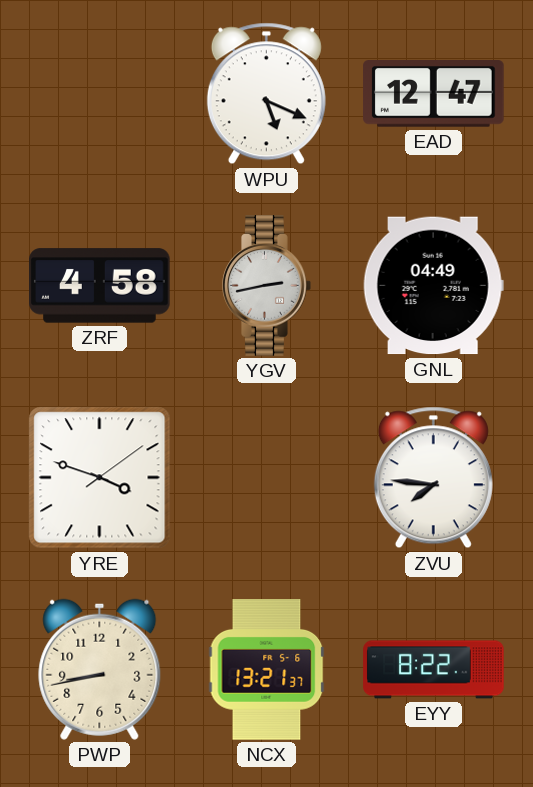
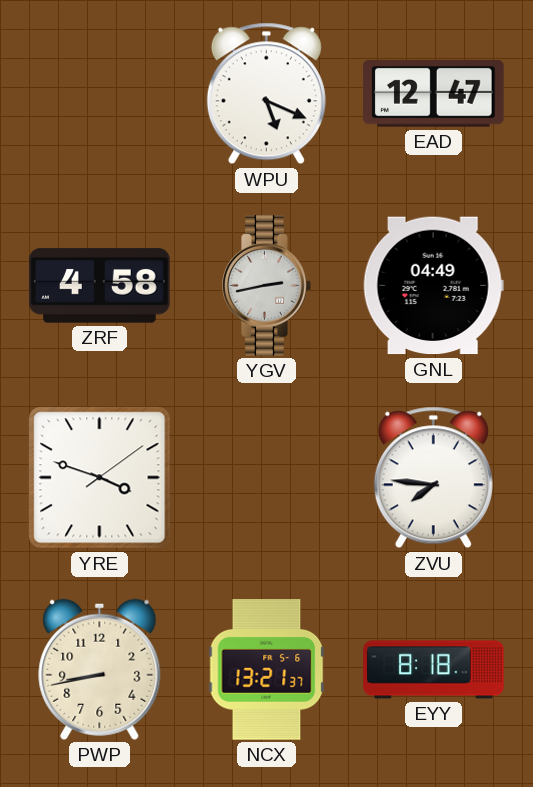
EYY: 8:22 -> 8:18 (434, 670)
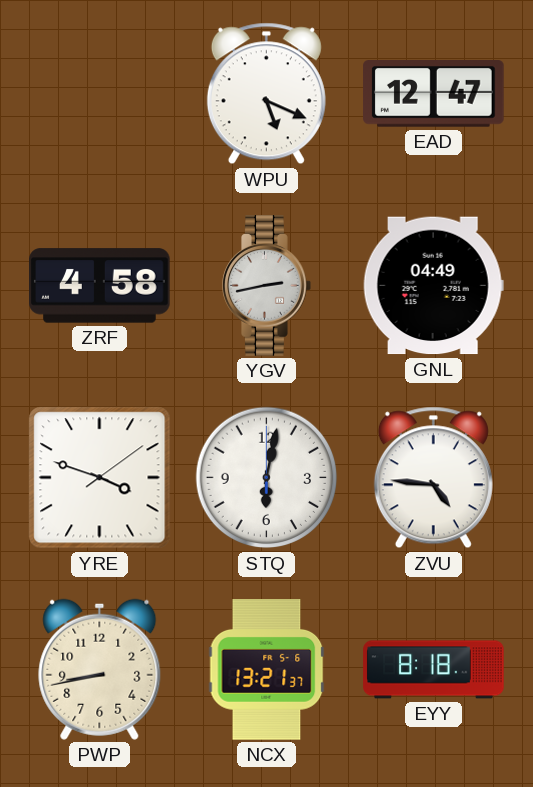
STQ: none -> 6:02 (267, 478)
ZVU: 7:46 -> 4:46 (433, 478)
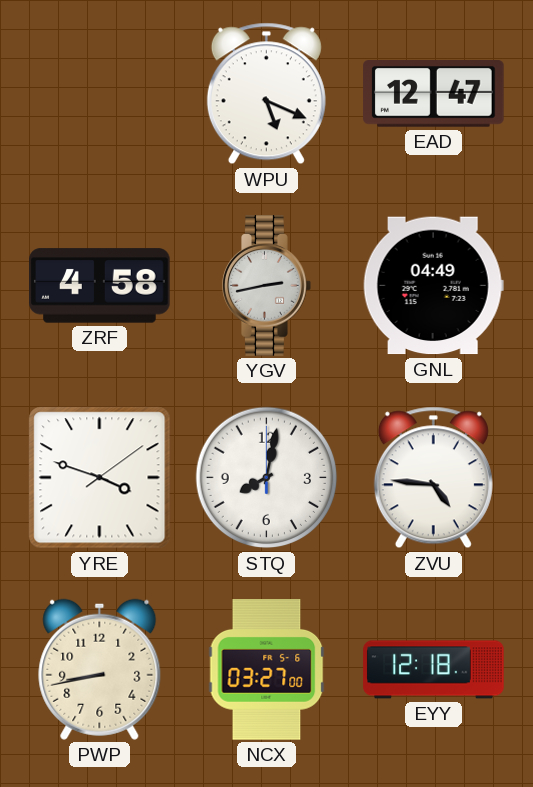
STQ: 6:02 -> 8:02 (267, 478)
NCX: 13:21 -> 03:27 (267, 670)
EYY: 8:18 -> 12:18 (434, 670)
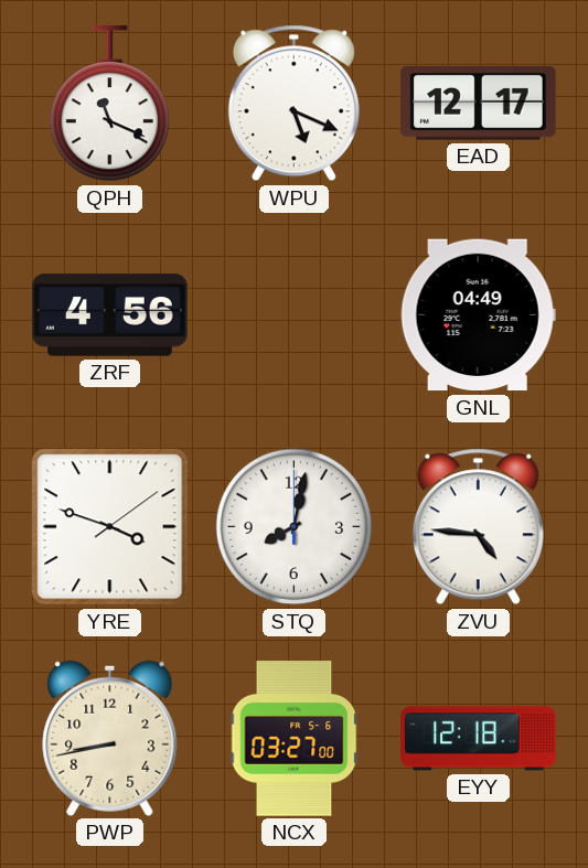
QPH: none -> 11:19 (109, 104)
EAD: 12:47 -> 12:17 (479, 104)
ZRF: 4:58 -> 4:56 (110, 315)
YGV: 2:43 -> none (267, 286)
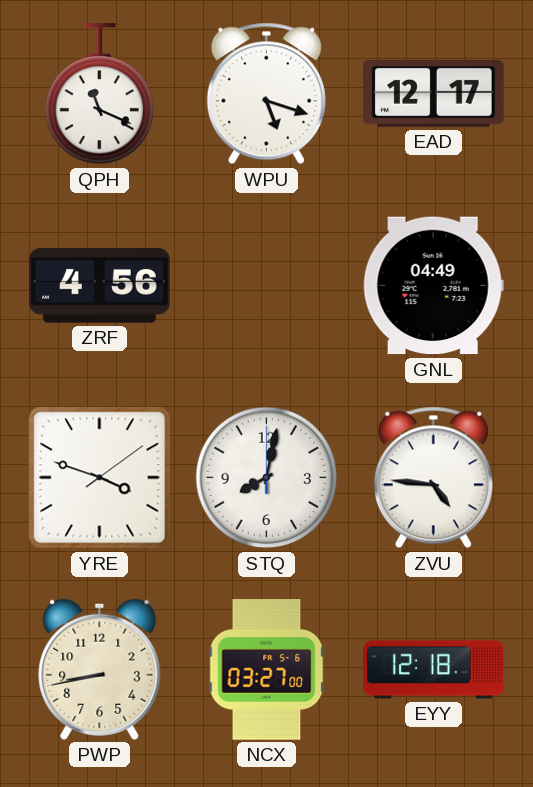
WPU: 5:19 -> 5:18 (266, 94)
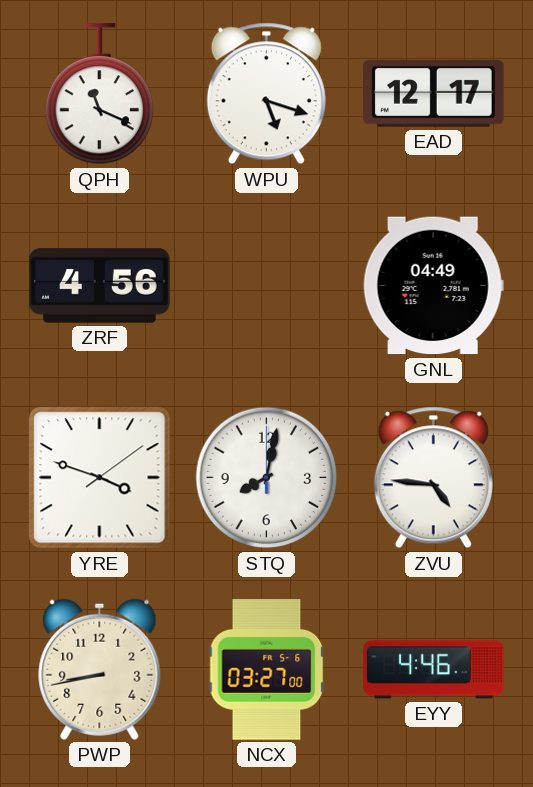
EYY: 12:18 -> 4:46 (434, 670)
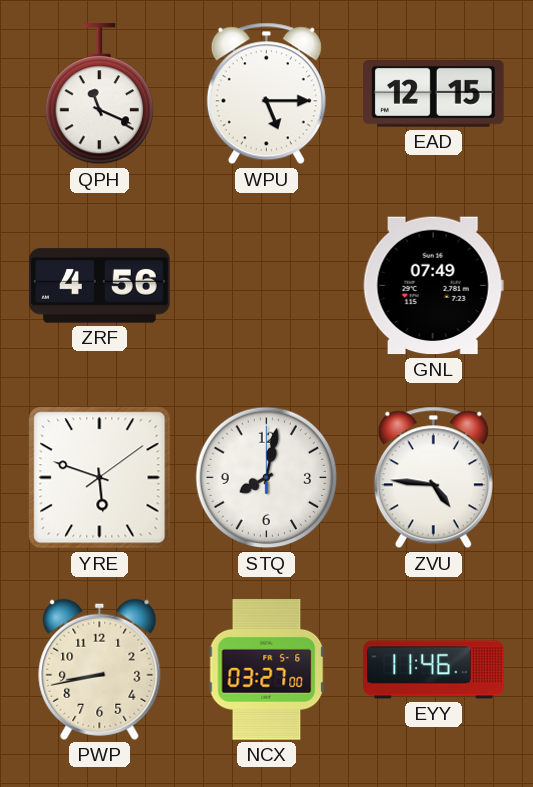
WPU: 5:18 -> 5:15 (266, 94)
EAD: 12:17 -> 12:15 (434, 94)
GNL: 04:49 -> 07:49 (433, 286)
YRE: 3:48 -> 5:48 (100, 478)
EYY: 4:46 -> 11:46 (434, 670)
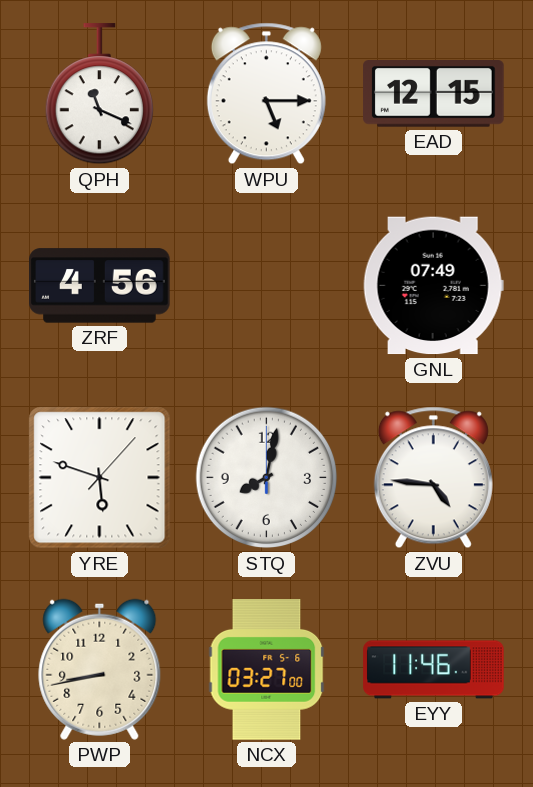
YRE: 5:48:09 -> 5:48:07 (100, 478)
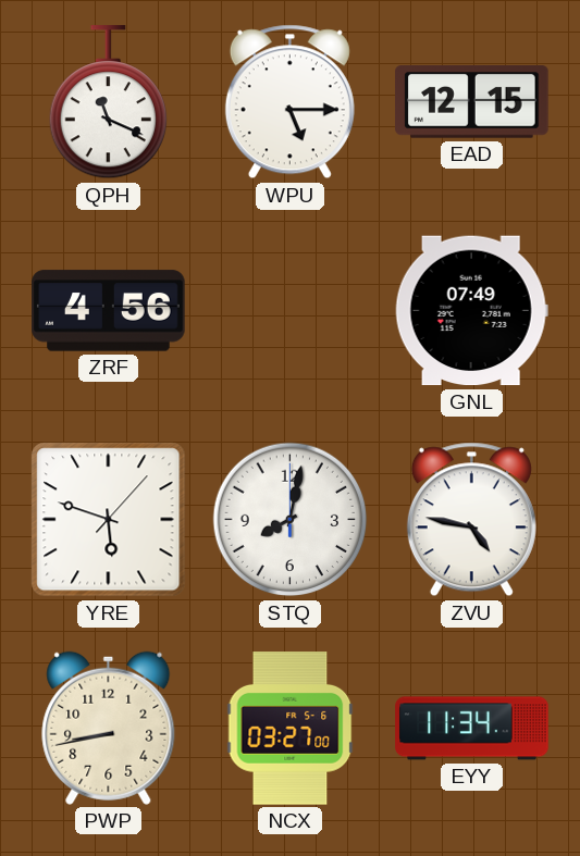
ZVU: 4:46 -> 4:47 (471, 520)
EYY: 11:46 -> 11:34 (472, 729)
